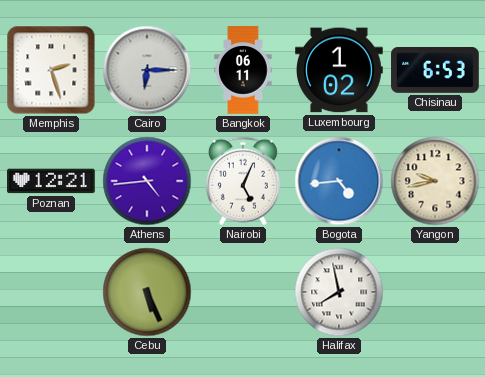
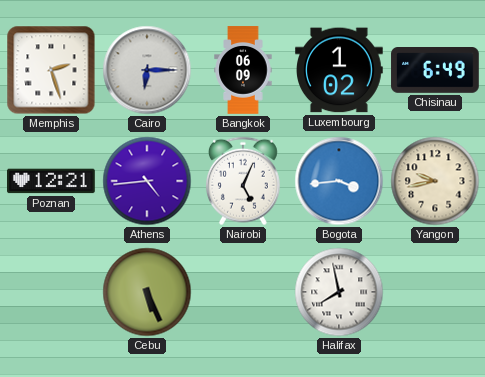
Bangkok: 06:11 -> 06:09 (243, 70)
Chisinau: 6:53 -> 6:49 (435, 71)
Bogota: 4:44 -> 3:44 (339, 181)
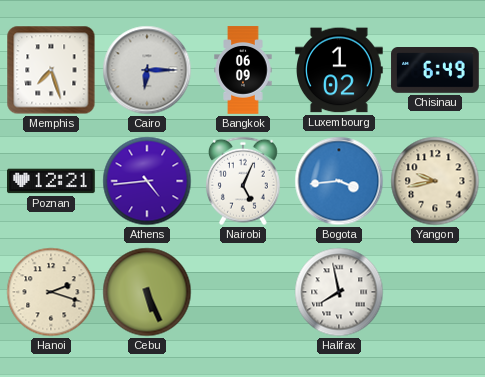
Memphis: 2:27 -> 7:27 (51, 70)
Hanoi: none -> 2:18 (51, 292)
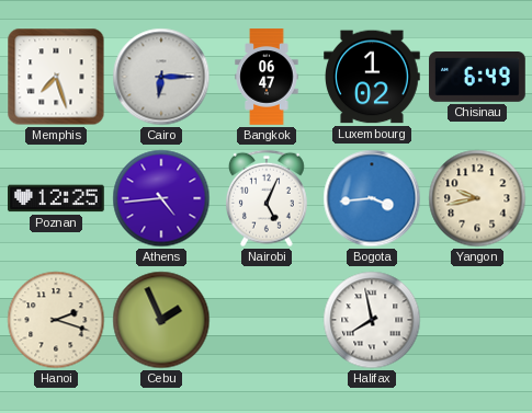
Bangkok: 06:09 -> 06:47 (267, 77)
Poznan: 12:21 -> 12:25 (57, 198)
Cebu: 5:26 -> 1:56 (161, 320)
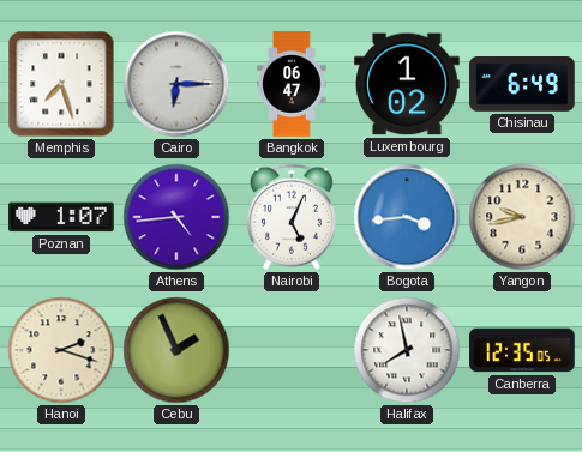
Poznan: 12:25 -> 1:07 (62, 217)
Canberra: none -> 12:35 (522, 350)
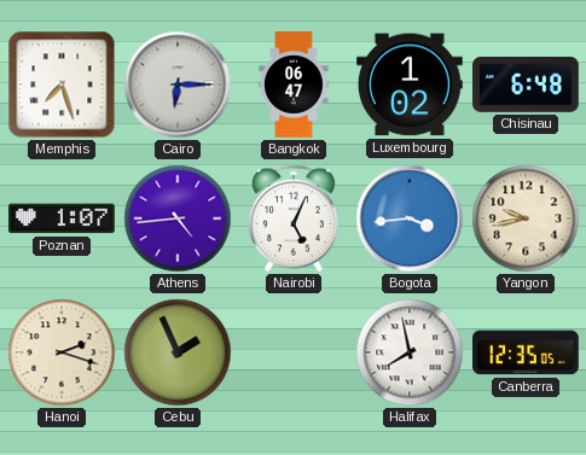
Chisinau: 6:49 -> 6:48 (526, 86)
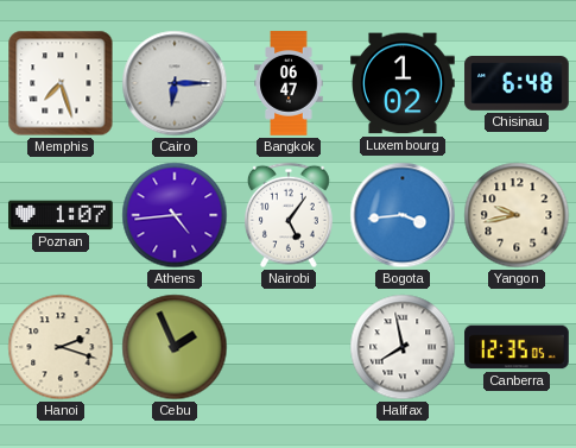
Nairobi: 5:04 -> 5:06 (289, 215)
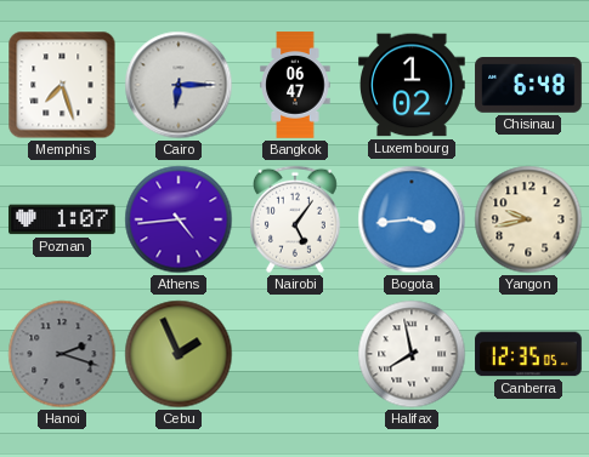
Hanoi dial: cream -> grey (62, 354)
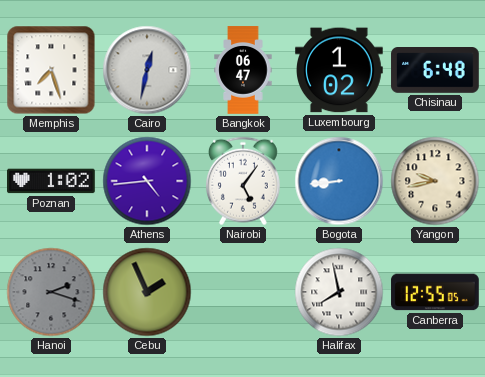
Cairo: 6:15 -> 12:32 (147, 70)
Poznan: 1:07 -> 1:02 (52, 181)
Bogota: 3:44 -> 8:44 (339, 181)
Canberra: 12:35 -> 12:55 (435, 292)
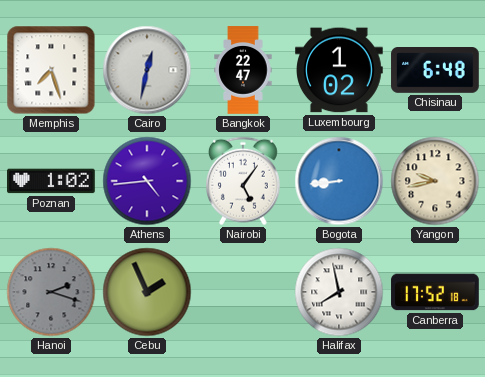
Bangkok: 06:47 -> 22:47 (243, 70)
Canberra: 12:55 -> 17:52 (435, 292)
